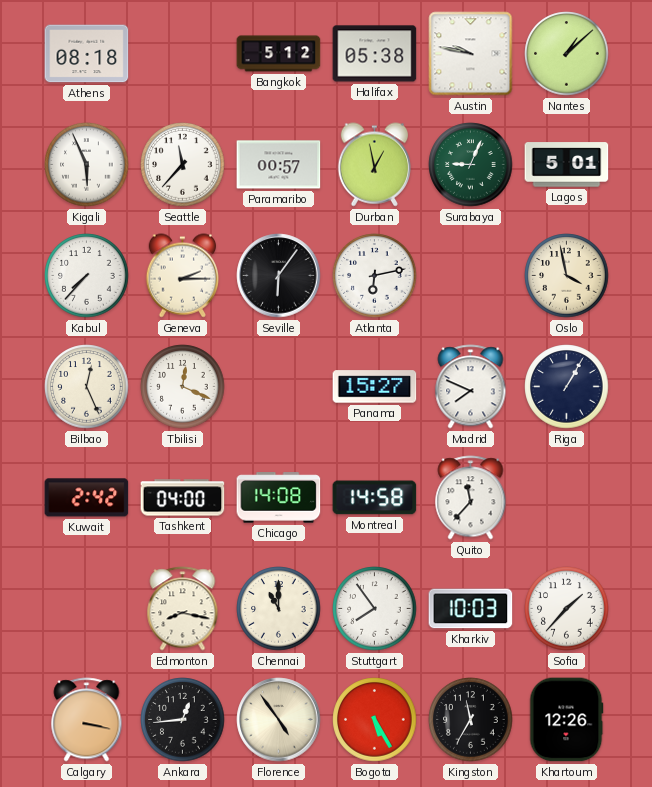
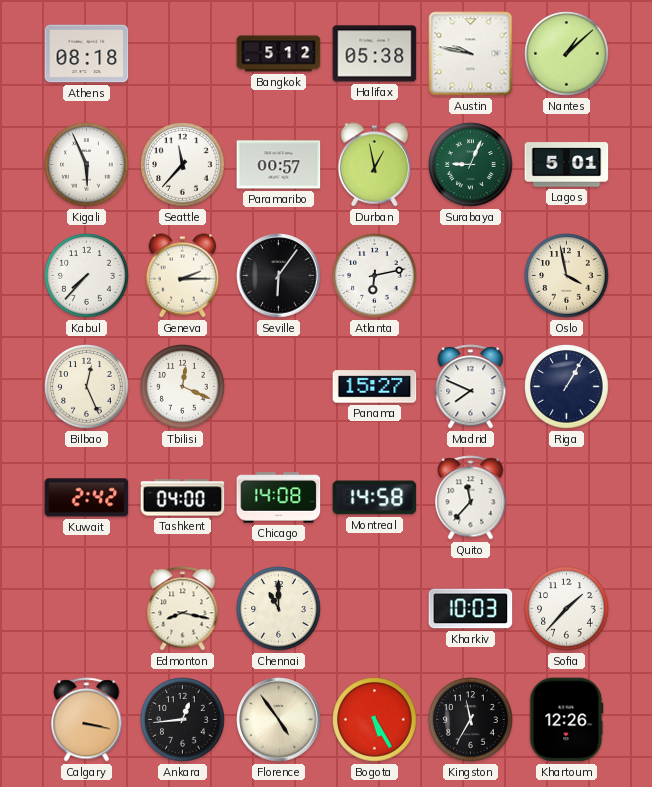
Stuttgart: 7:54 -> none (375, 609)
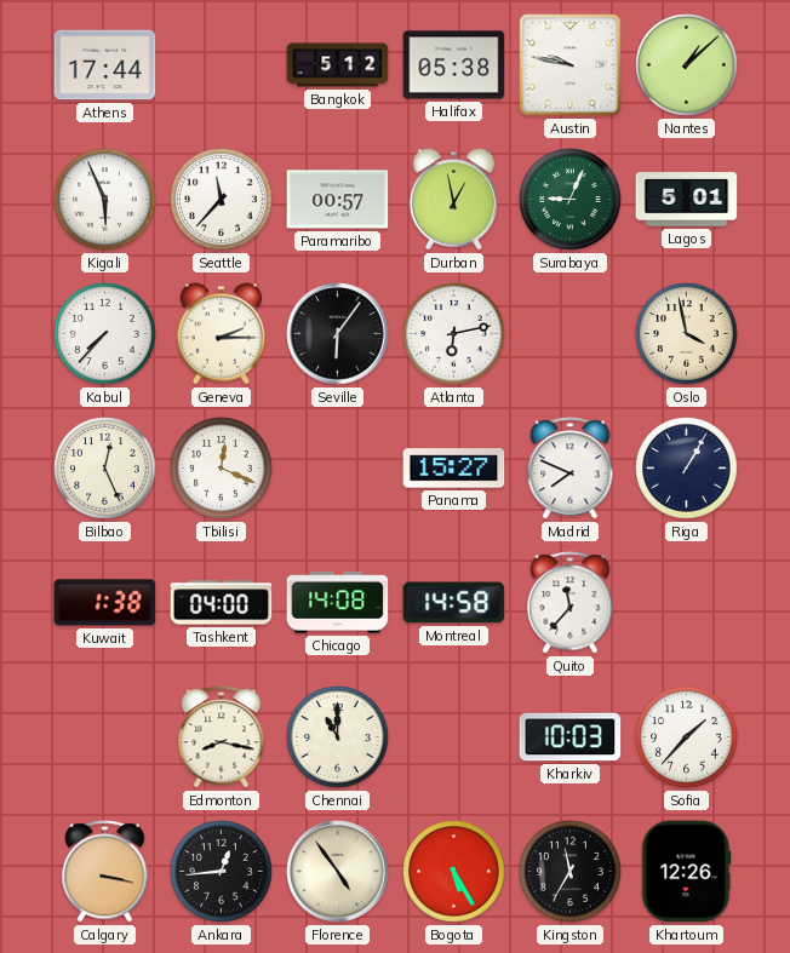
Athens: 08:18 -> 17:44 (105, 65)
Kuwait: 2:42 -> 1:38 (105, 603)
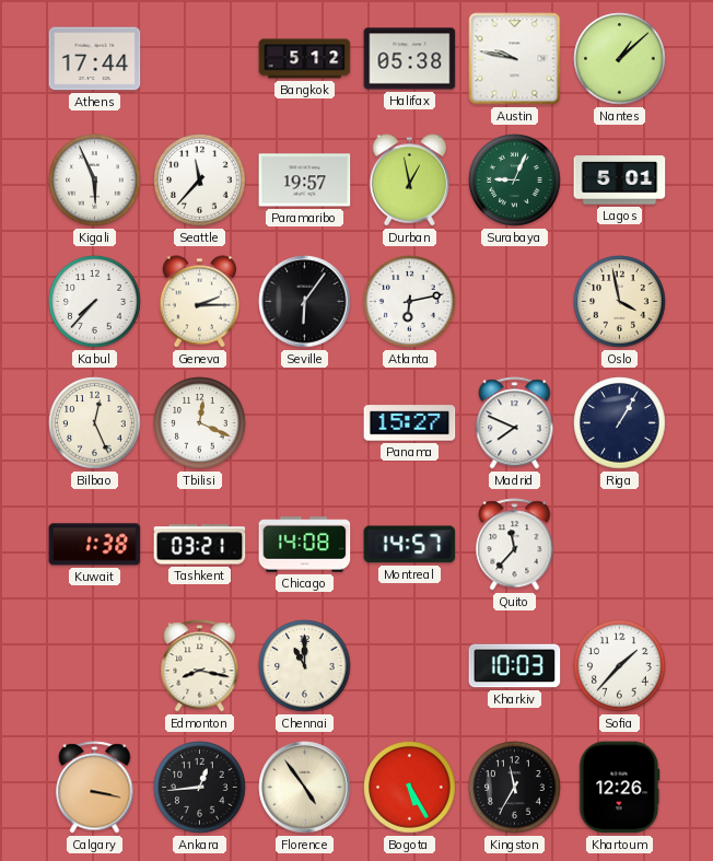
Paramaribo: 00:57 -> 19:57 (305, 181)
Tashkent: 04:00 -> 03:21 (200, 545)
Montreal: 14:58 -> 14:57 (410, 545)
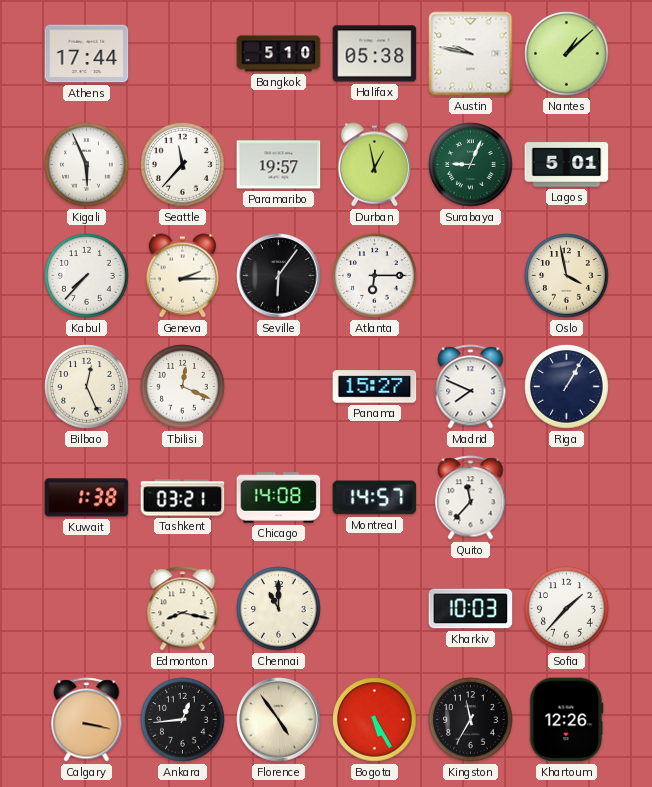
Bangkok: 5:12 -> 5:10 (279, 54)
Atlanta: 6:13 -> 6:15 (375, 276)
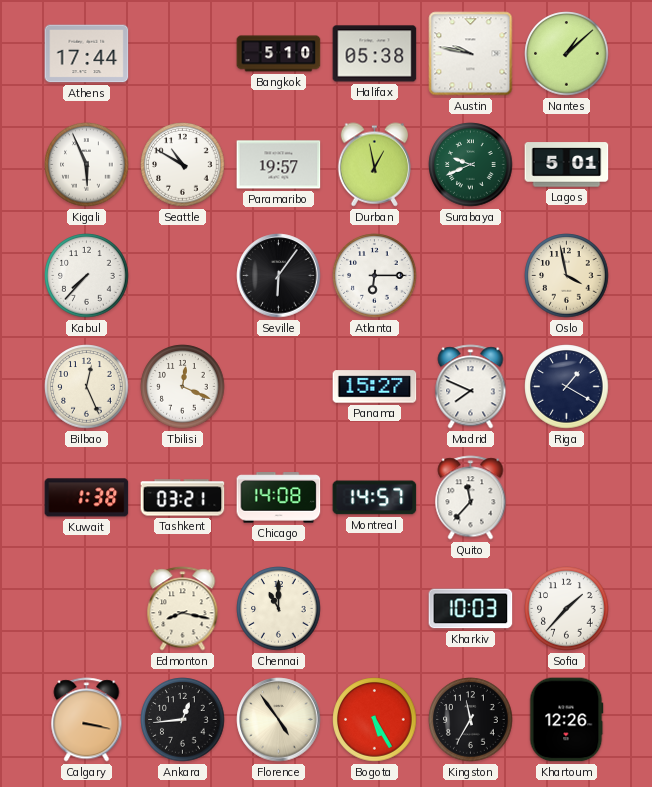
Seattle: 11:37 -> 10:50 (183, 165)
Surabaya: 9:04 -> 9:41 (471, 165)
Geneva: 2:15 -> none (183, 276)
Riga: 1:05 -> 1:20 (567, 387)
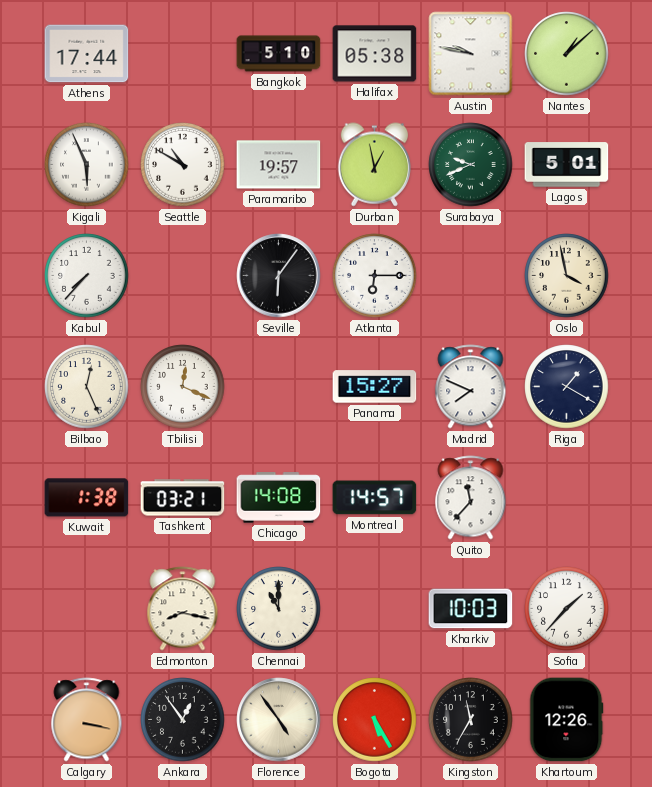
Ankara: 12:44 -> 12:54 (183, 720)
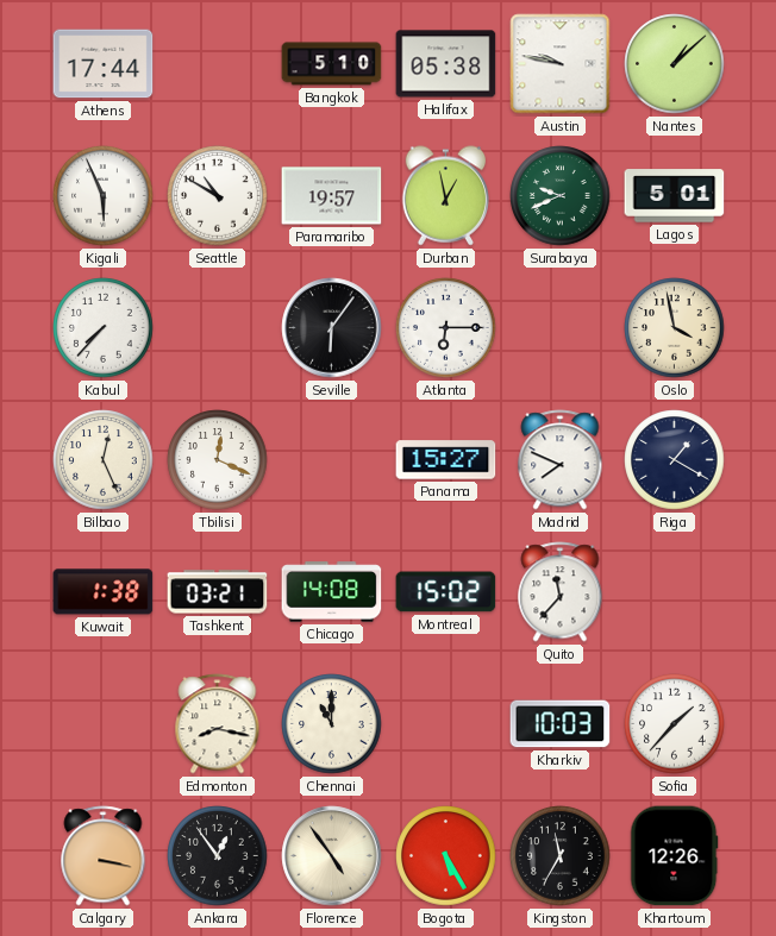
Montreal: 14:57 -> 15:02 (446, 592)
